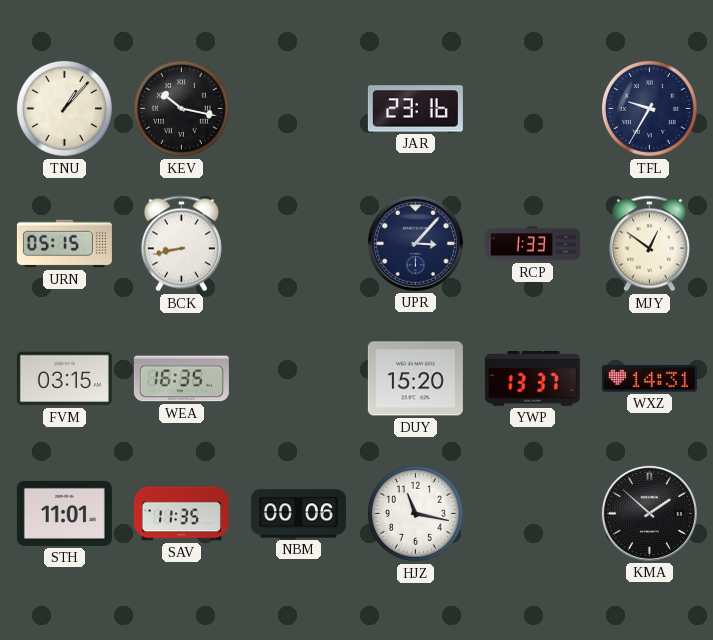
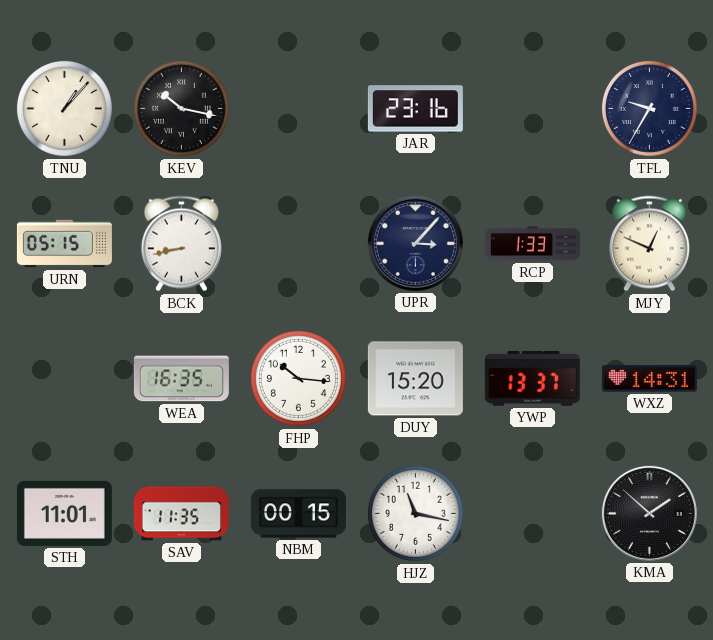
MJY: 12:51 -> 12:49 (649, 244)
FVM: 03:15 -> none (64, 379)
FHP: none -> 10:16 (298, 378)
NBM: 00:06 -> 00:15 (298, 514)
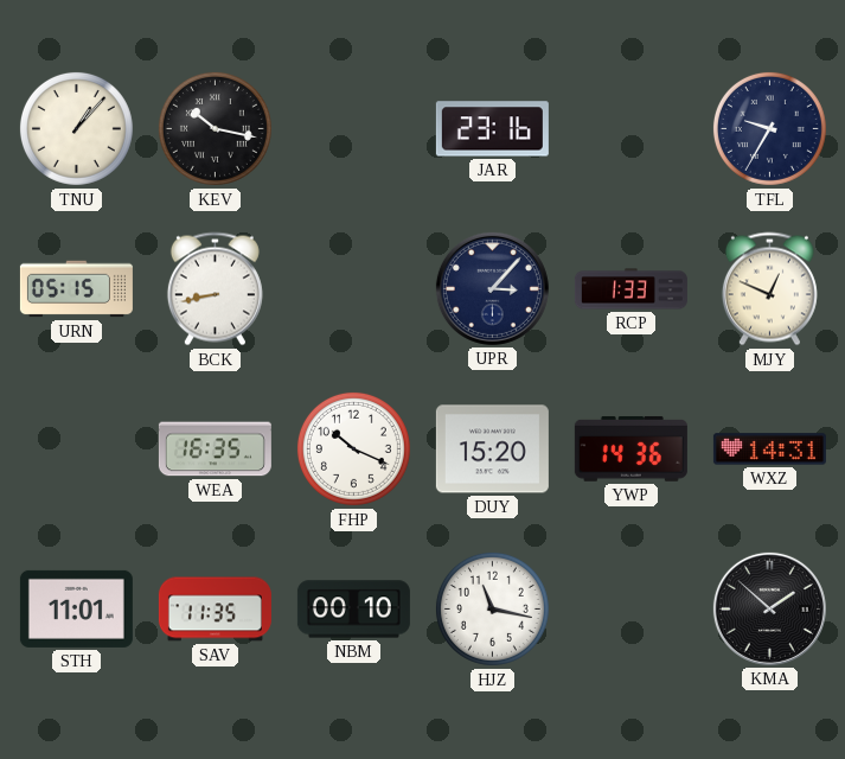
FHP: 10:16 -> 10:19 (353, 448)
YWP: 13:37 -> 14:36 (630, 449)
NBM: 00:15 -> 00:10 (353, 610)
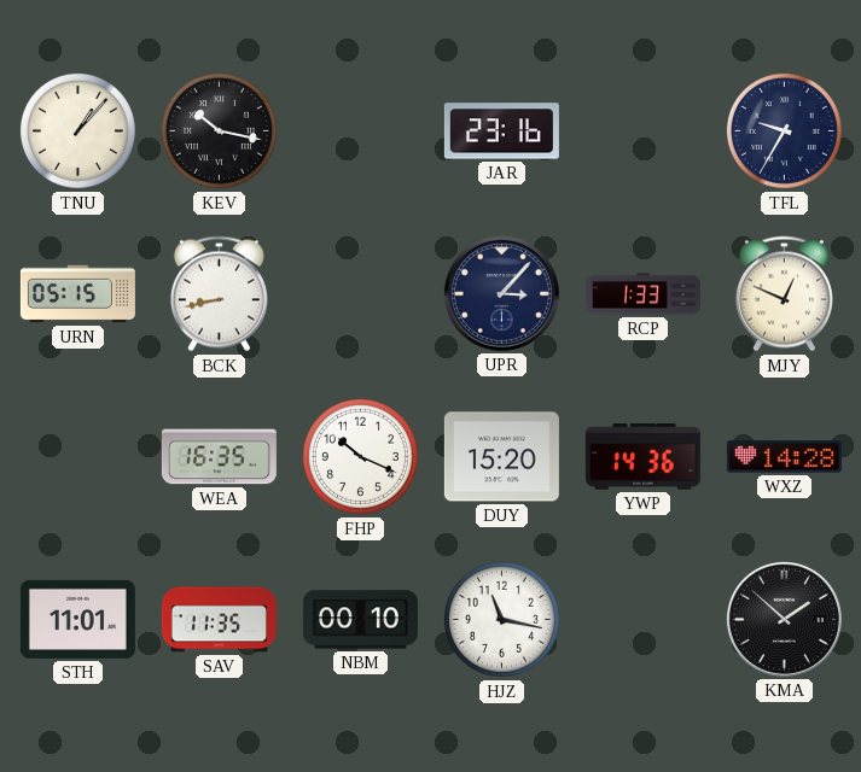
WXZ: 14:31 -> 14:28 (784, 457)
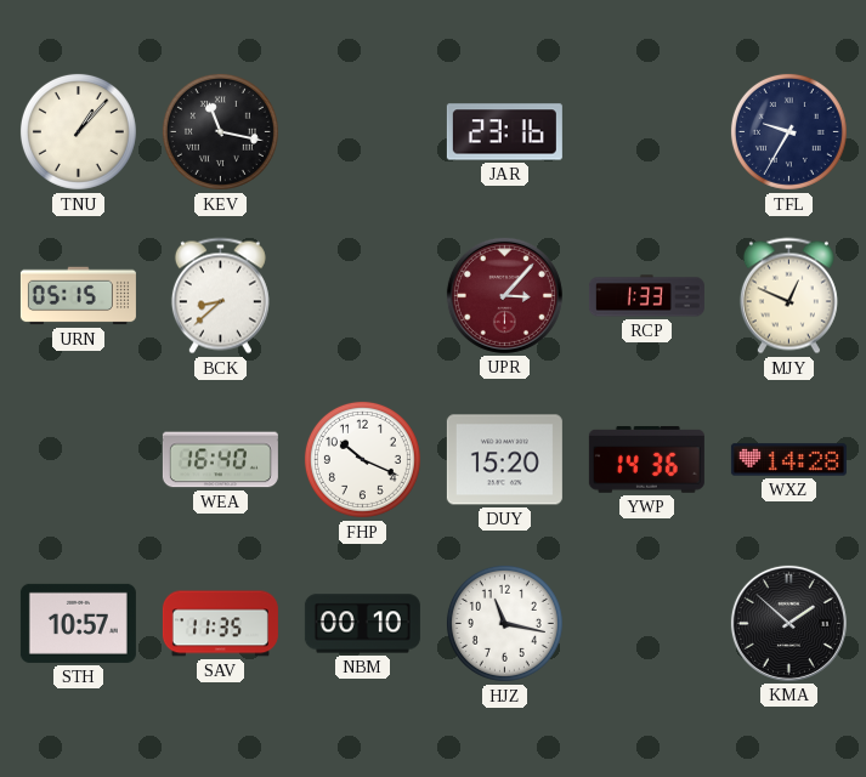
KEV: 10:17 -> 11:17 (220, 131)
BCK: 8:43 -> 8:38 (220, 296)
UPR dial: navy -> burgundy (504, 295)
WEA: 16:35 -> 16:40 (220, 460)
STH: 11:01 -> 10:57 (78, 623)
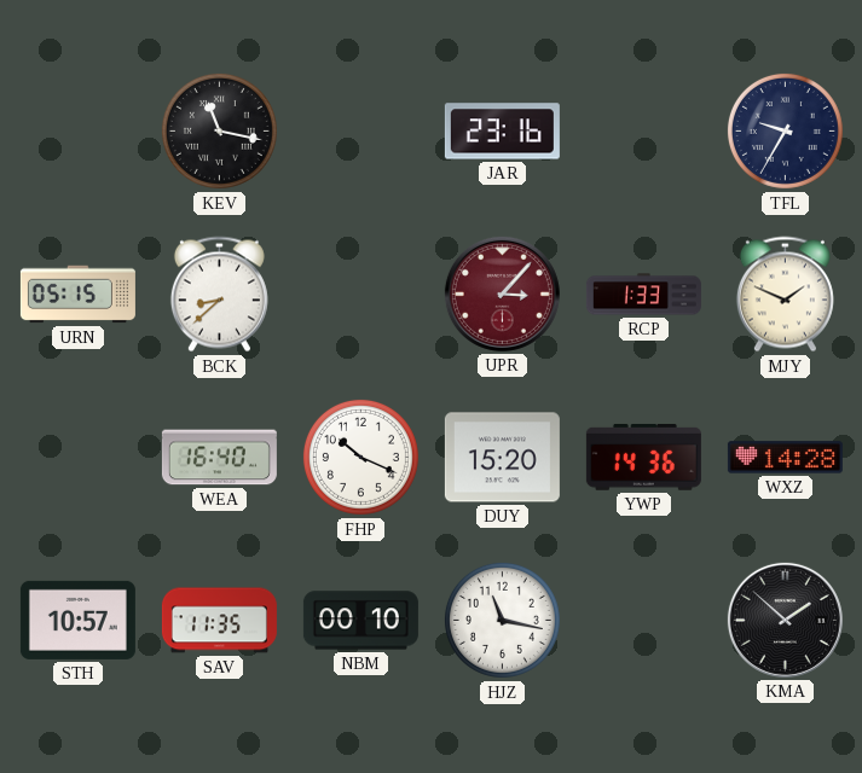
TNU: 1:07 -> none (78, 131)
MJY: 12:49 -> 1:49 (785, 295)
